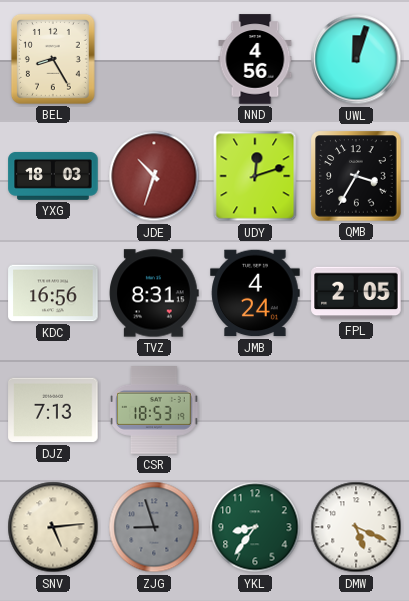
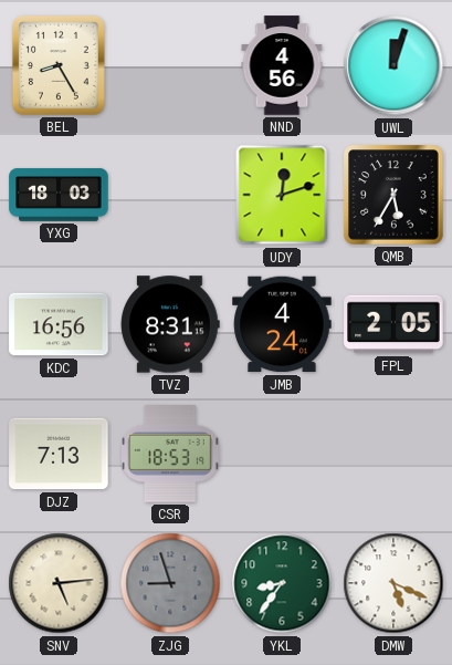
JDE: 10:33 -> none (154, 176)
QMB: 3:35 -> 5:35 (393, 195)
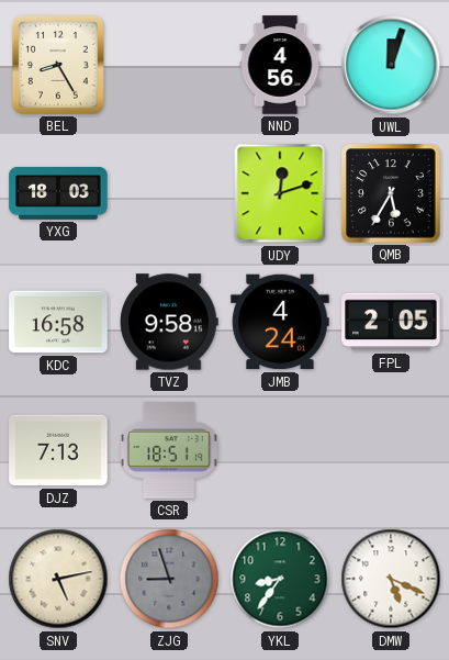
KDC: 16:56 -> 16:58 (58, 322)
TVZ: 8:31 -> 9:58 (169, 322)
CSR: 18:53 -> 18:51 (169, 451)
SNV: 5:14 -> 5:13 (58, 579)
